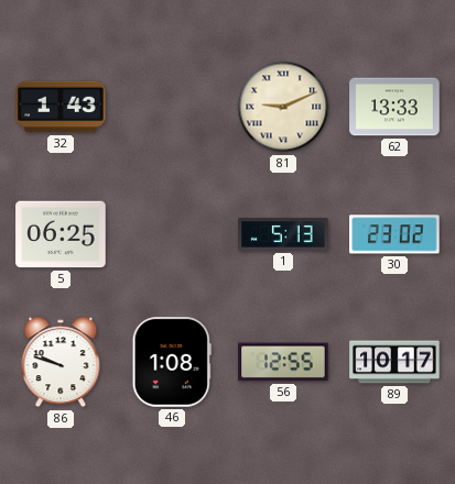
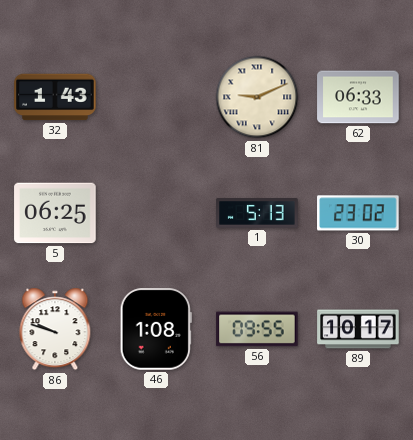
62: 13:33 -> 06:33 (358, 97)
56: 12:55 -> 09:55 (257, 329)
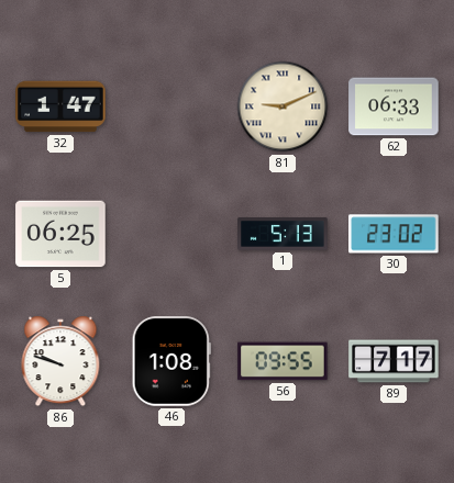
32: 1:43 -> 1:47 (60, 106)
89: 10:17 -> 7:17 (394, 361)
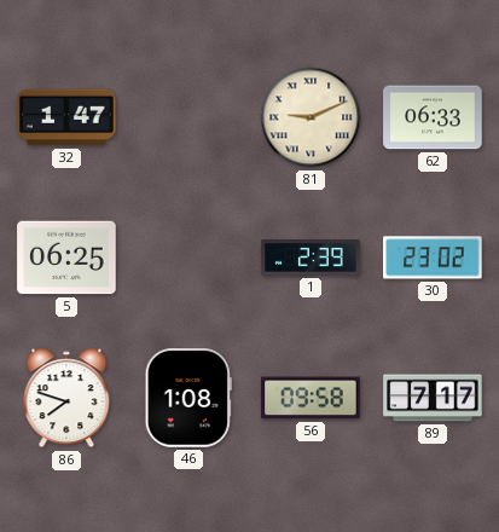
1: 5:13 -> 2:39 (311, 258)
86: 9:48 -> 7:48 (66, 398)
56: 09:55 -> 09:58 (311, 398)
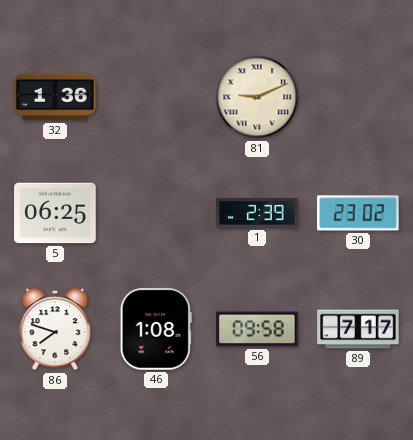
32: 1:47 -> 1:36 (55, 97)
62: 06:33 -> none (433, 117)
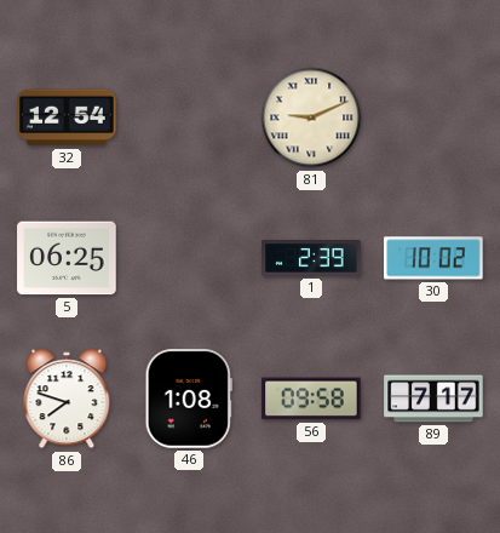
32: 1:36 -> 12:54 (67, 118)
30: 23:02 -> 10:02 (433, 258)
